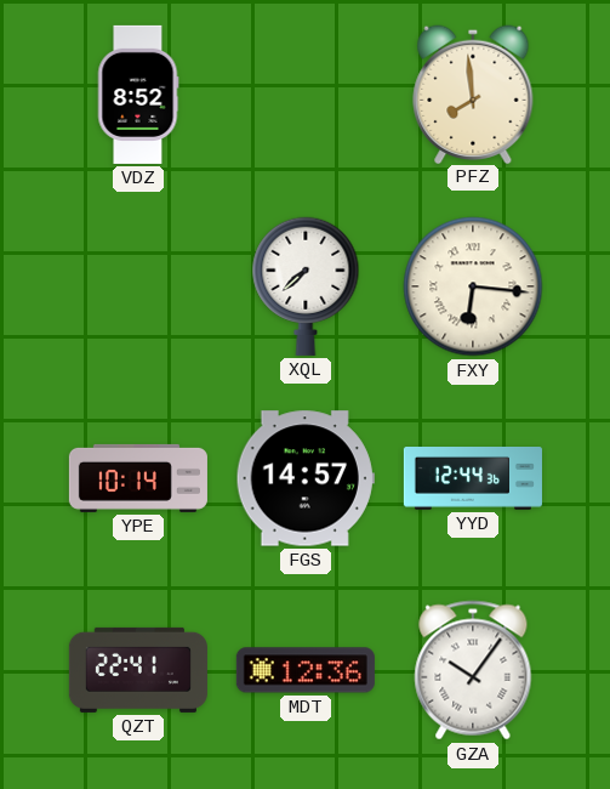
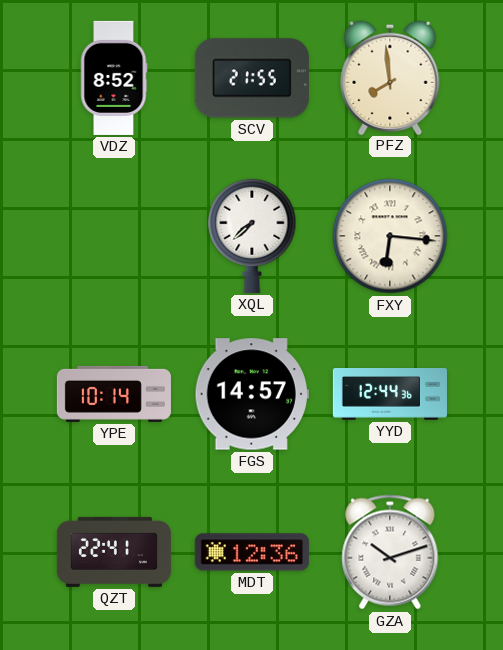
SCV: none -> 21:55 (252, 78)
GZA: 10:06 -> 10:12 (390, 552)
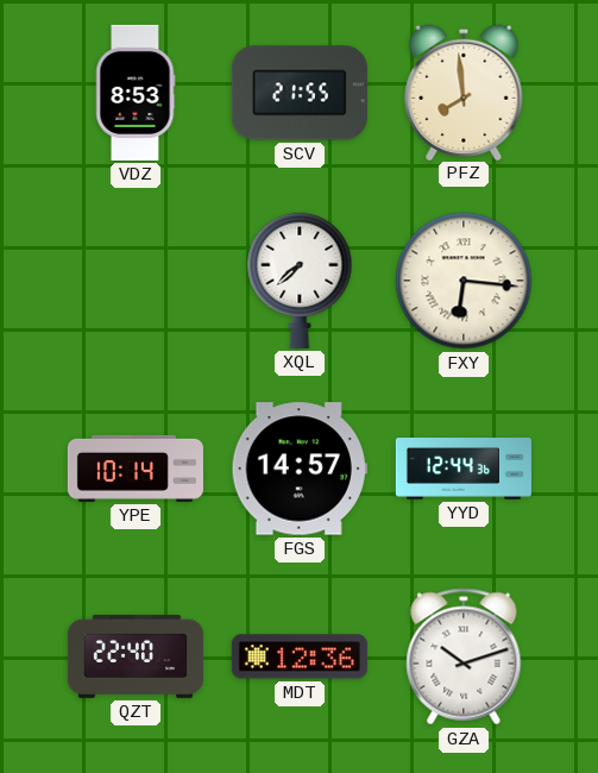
VDZ: 8:52 -> 8:53 (136, 93)
QZT: 22:41 -> 22:40 (136, 656)
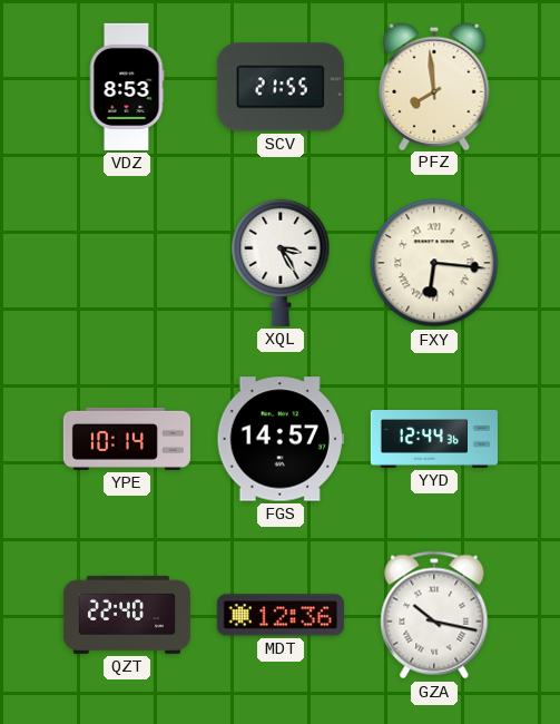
XQL: 7:38 -> 3:25 (281, 263)
GZA: 10:12 -> 10:17 (434, 615)
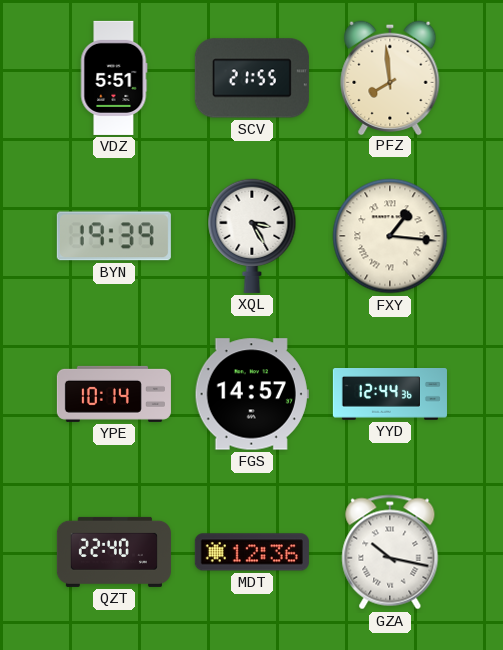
VDZ: 8:53 -> 5:51 (114, 78)
BYN: none -> 19:39 (114, 236)
FXY: 6:16 -> 1:16 (390, 236)
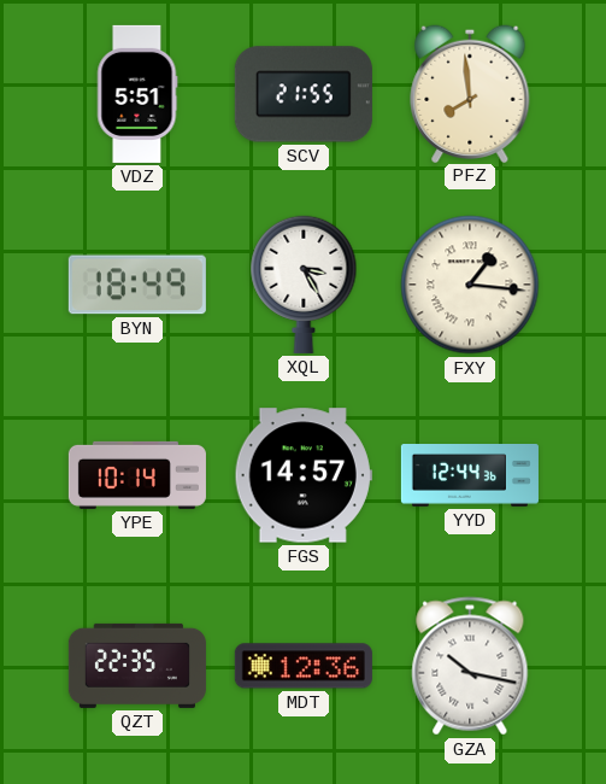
BYN: 19:39 -> 18:49 (137, 285)
QZT: 22:40 -> 22:35 (137, 666)
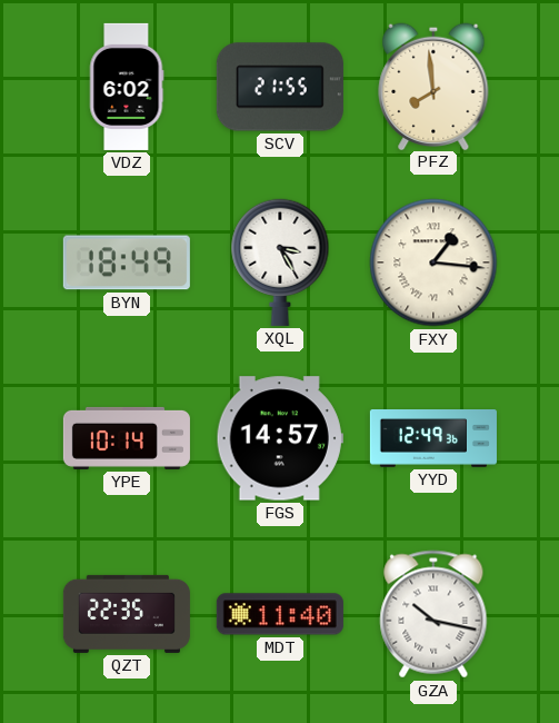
VDZ: 5:51 -> 6:02 (127, 87)
YYD: 12:44 -> 12:49 (433, 439)
MDT: 12:36 -> 11:40 (280, 614)
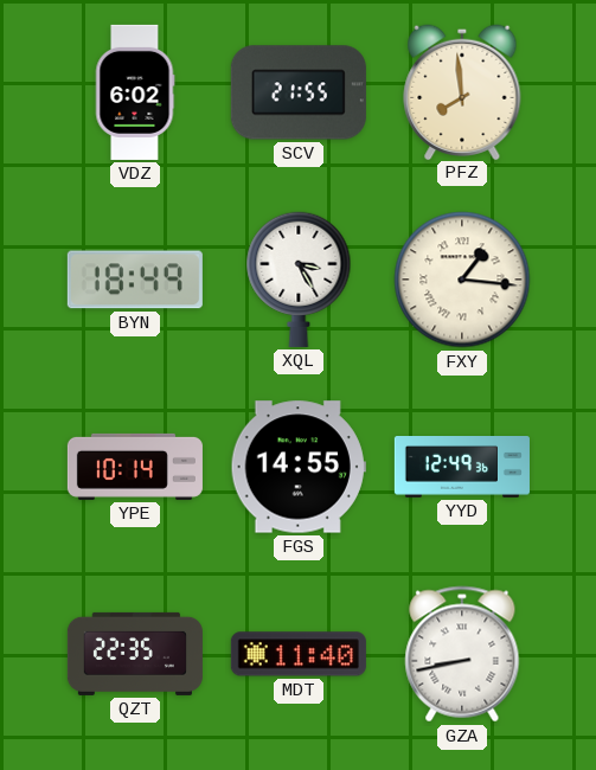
FGS: 14:57 -> 14:55 (299, 467)
GZA: 10:17 -> 8:43 (462, 654)
